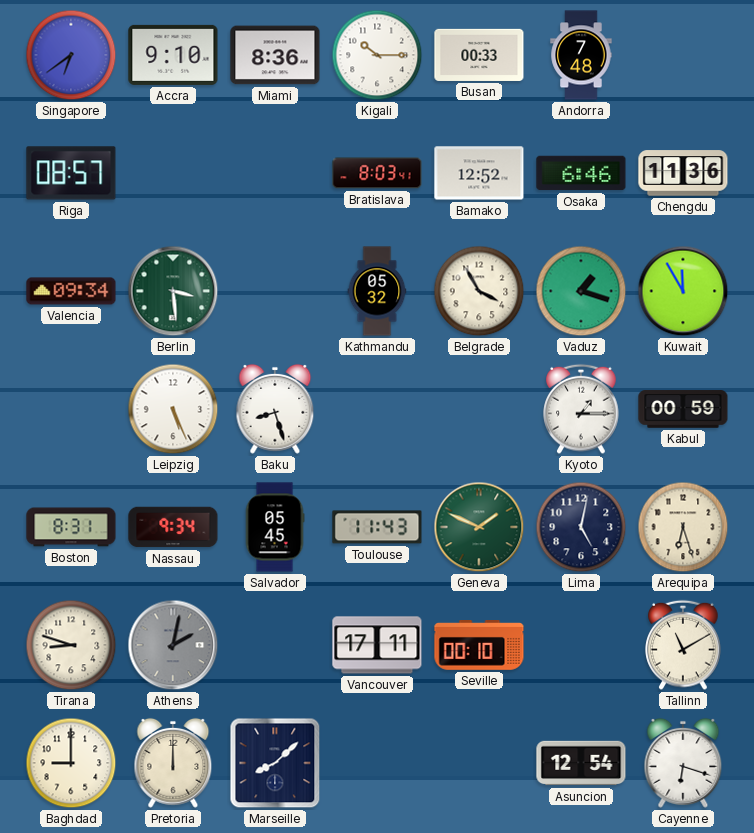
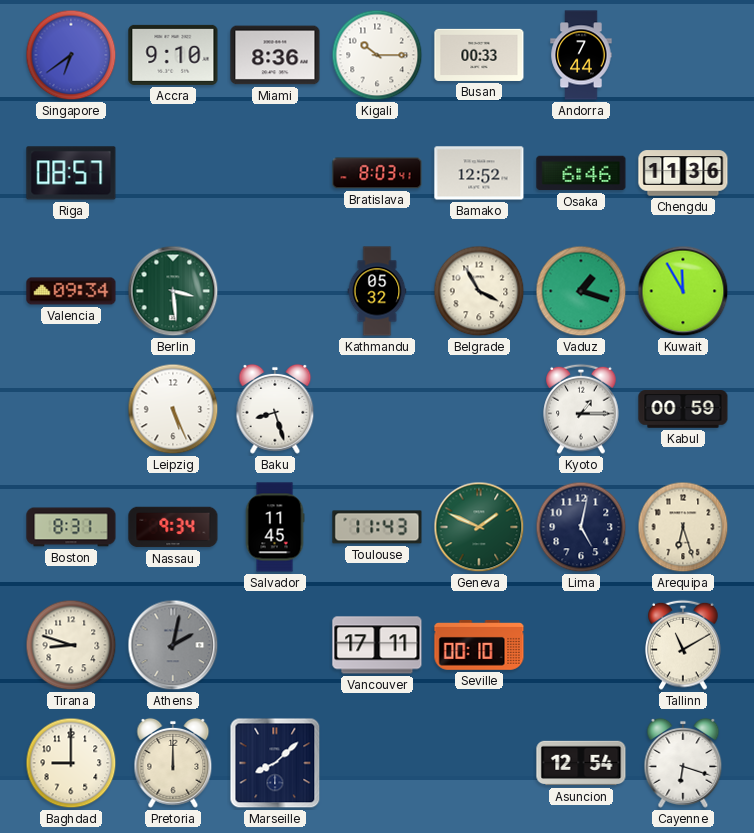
Andorra: 7:48 -> 7:44 (581, 55)
Salvador: 05:45 -> 11:45 (275, 527)
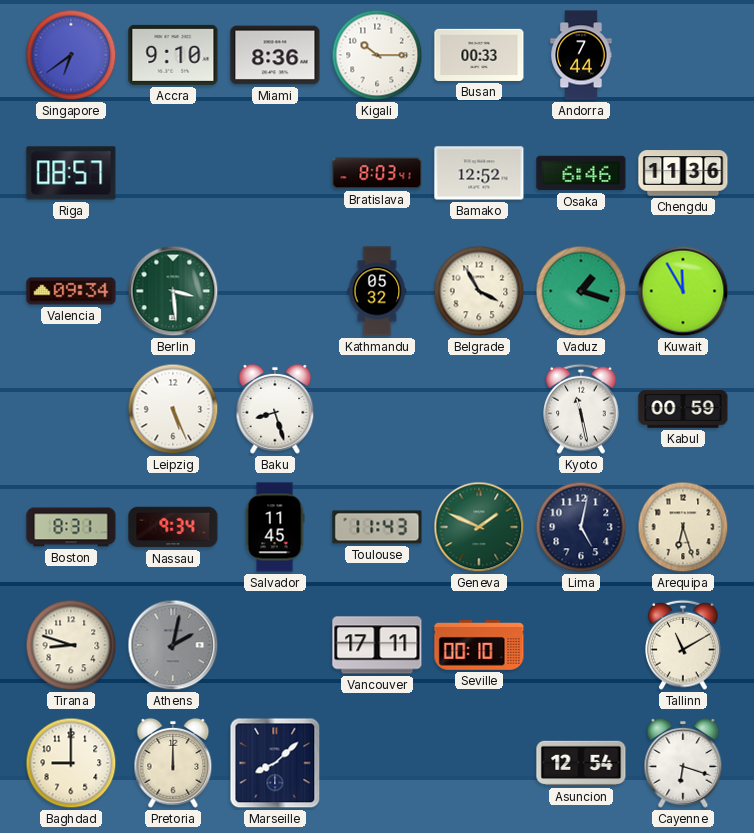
Kyoto: 1:15 -> 11:28 (581, 409)
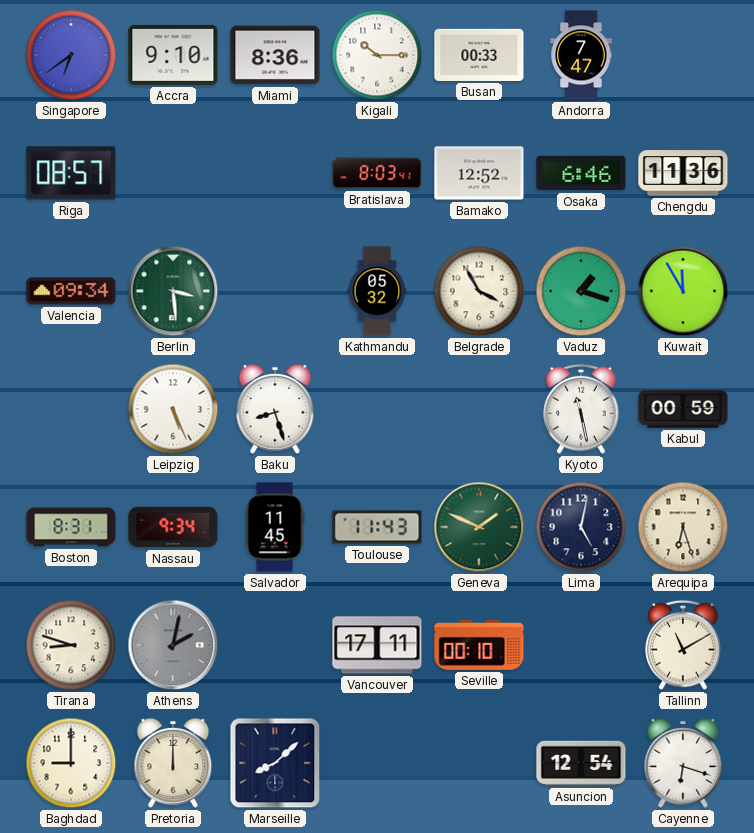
Andorra: 7:44 -> 7:47 (581, 55)
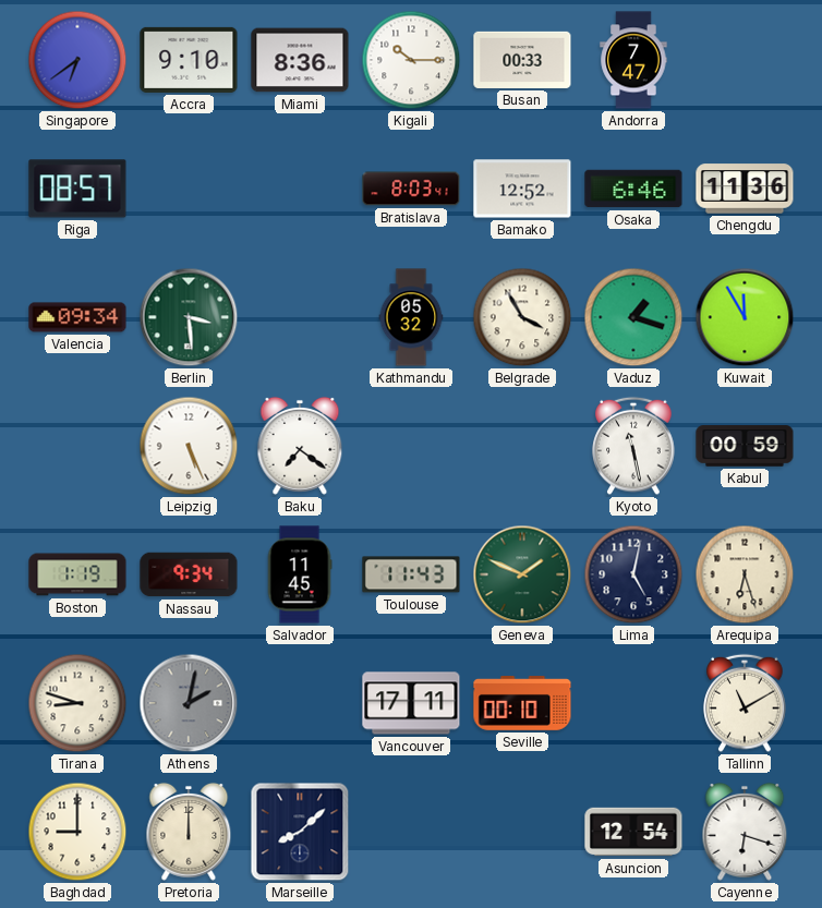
Baku: 8:27 -> 7:21 (300, 446)
Boston: 8:31 -> 1:19 (77, 574)
